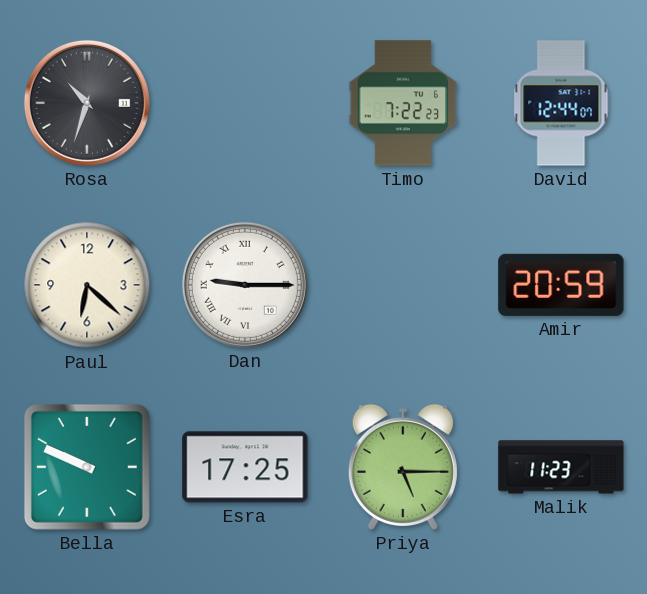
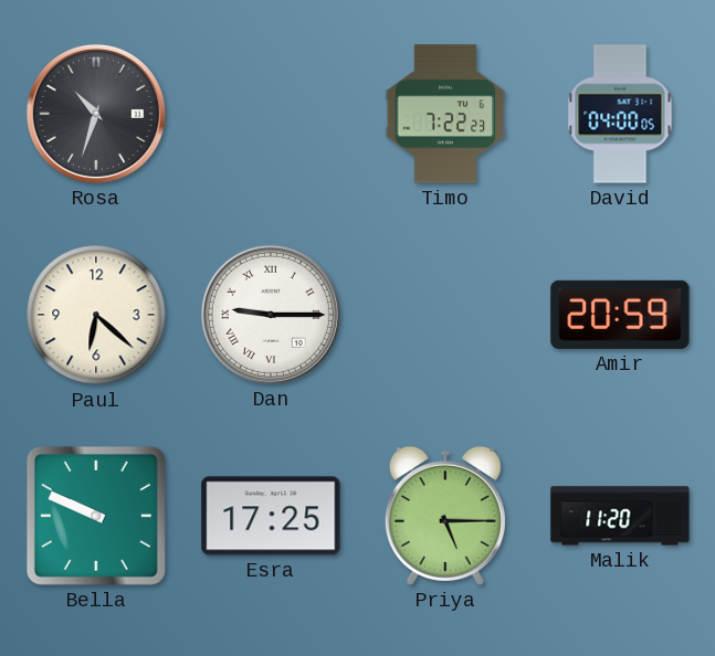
David: 12:44 -> 04:00 (620, 114)
Malik: 11:23 -> 11:20 (620, 516)
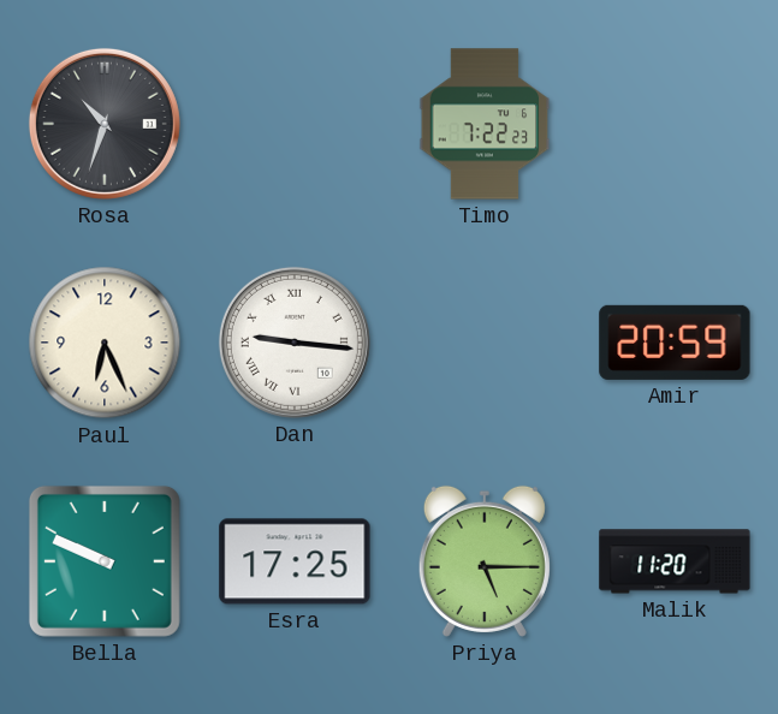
David: 04:00 -> none (620, 114)
Paul: 6:22 -> 6:26 (105, 343)
Dan: 9:15 -> 9:16 (295, 343)
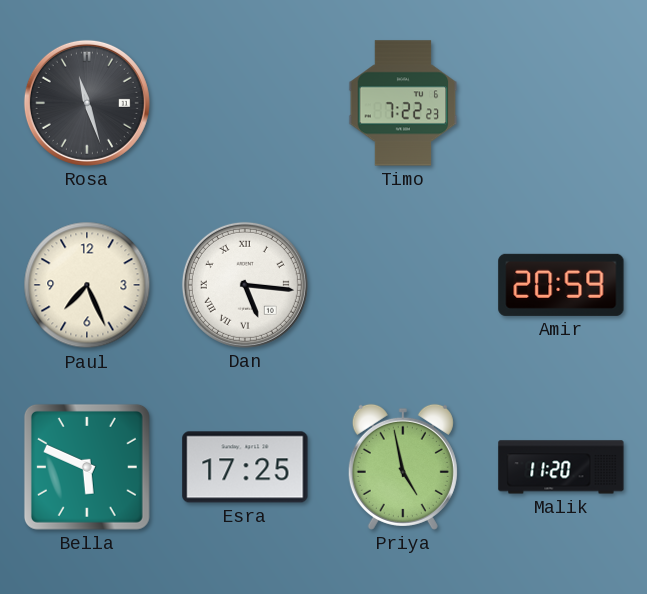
Rosa: 10:33 -> 11:27 (87, 103)
Paul: 6:26 -> 7:26 (87, 285)
Dan: 9:16 -> 5:16 (245, 285)
Bella: 9:49 -> 5:49 (87, 467)
Priya: 5:15 -> 4:58 (403, 467)
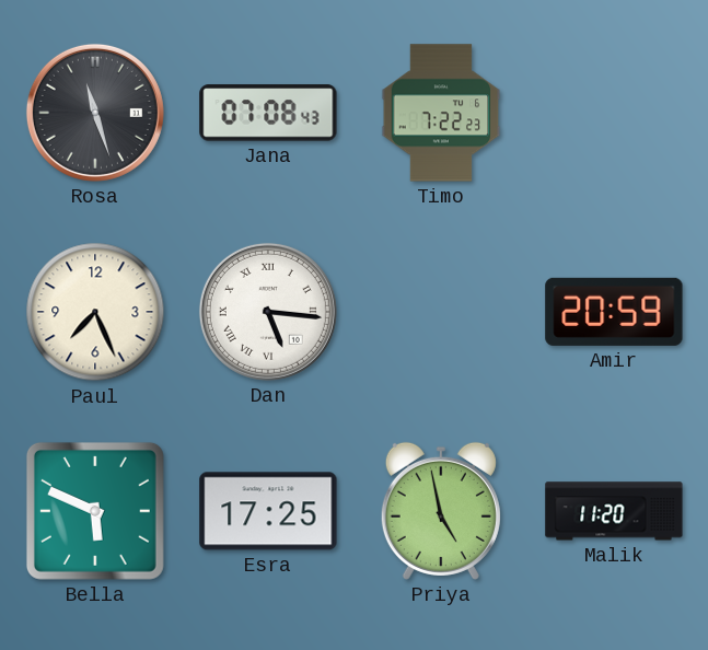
Jana: none -> 07:08 (268, 113)
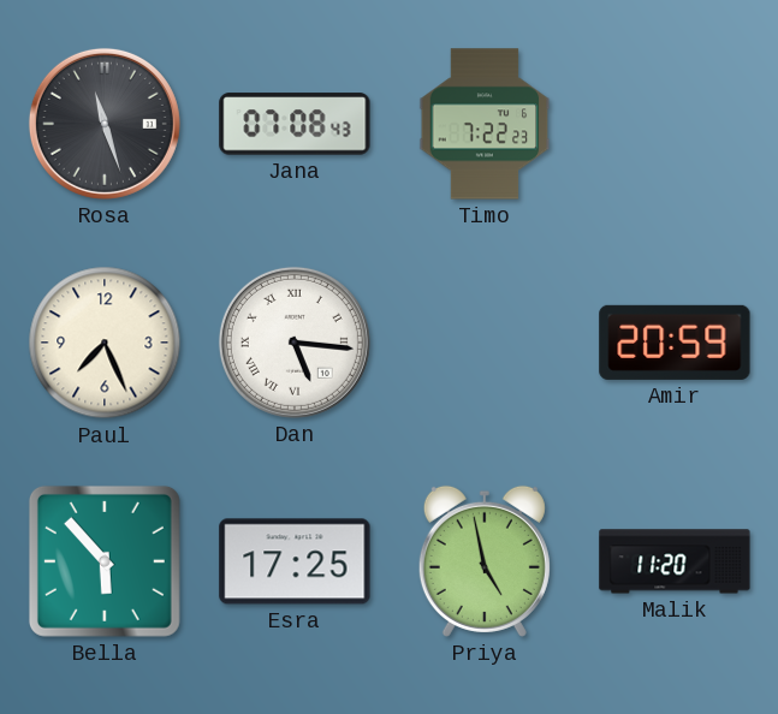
Bella: 5:49 -> 5:53 (105, 561)
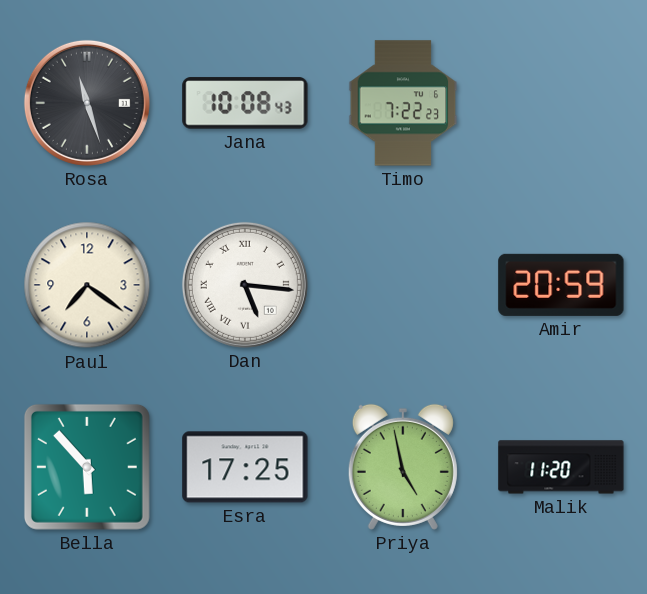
Jana: 07:08 -> 10:08 (245, 103)
Paul: 7:26 -> 7:21 (87, 285)
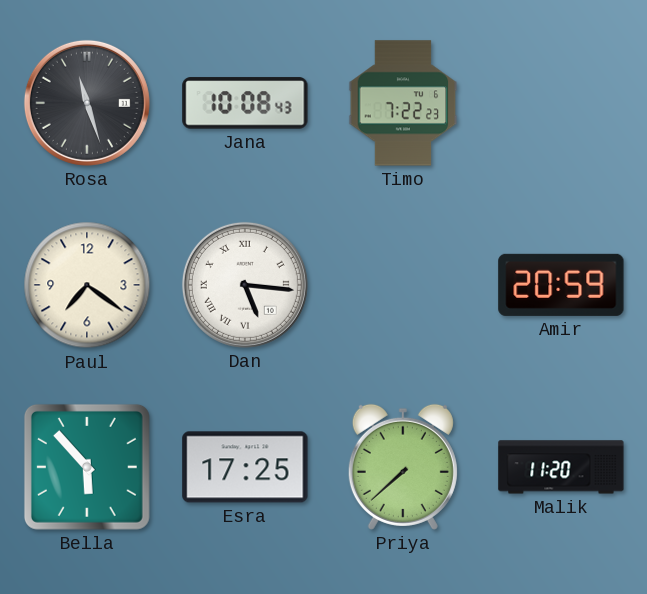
Priya: 4:58 -> 7:38 (403, 467)
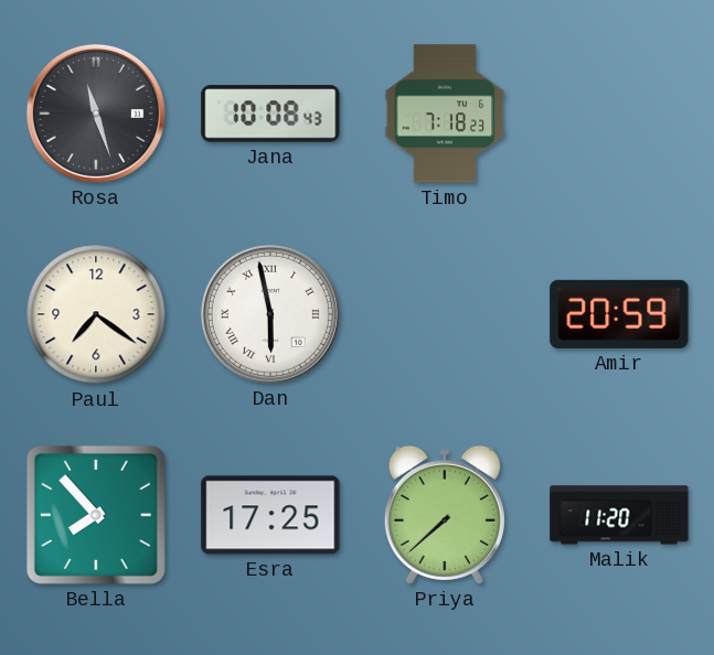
Timo: 7:22 -> 7:18 (445, 114)
Dan: 5:16 -> 5:58 (270, 314)
Bella: 5:53 -> 7:53 (96, 515)
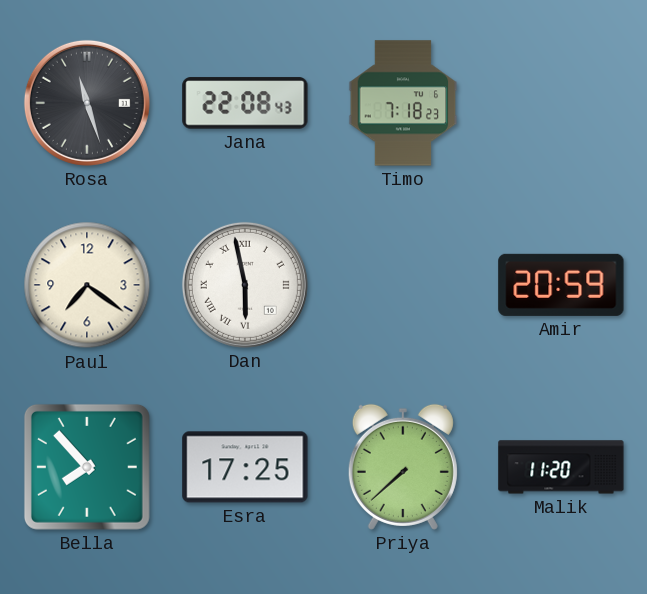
Jana: 10:08 -> 22:08 (245, 103)
